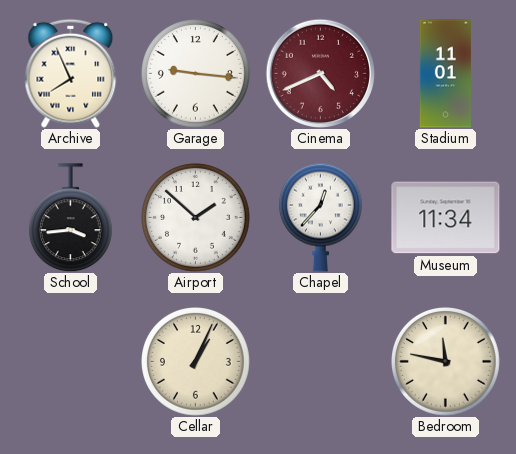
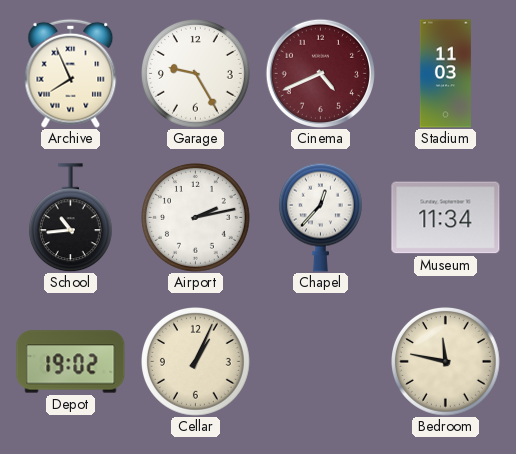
Garage: 9:16 -> 9:25 (196, 74)
Stadium: 11:01 -> 11:03 (445, 74)
School: 3:44 -> 10:44 (70, 218)
Airport: 1:52 -> 2:13 (196, 218)
Depot: none -> 19:02 (71, 362)
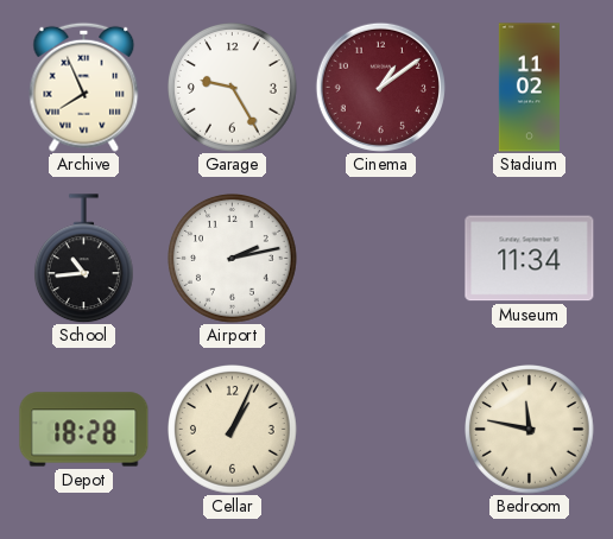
Cinema: 4:41 -> 1:09 (380, 87)
Stadium: 11:03 -> 11:02 (529, 88)
Chapel: 12:37 -> none (320, 217)
Depot: 19:02 -> 18:28 (84, 430)
